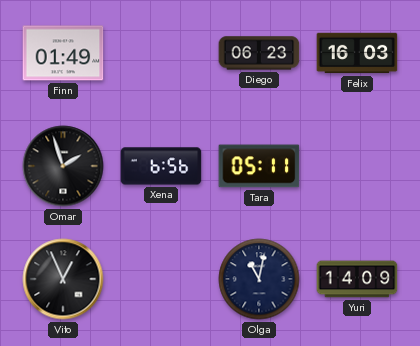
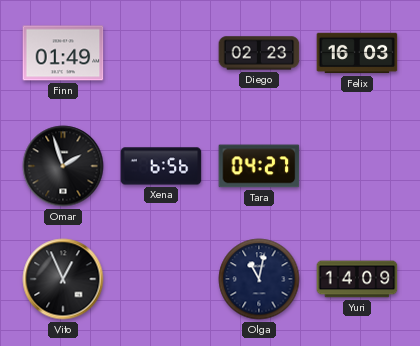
Diego: 06:23 -> 02:23 (259, 53)
Tara: 05:11 -> 04:27 (259, 166)
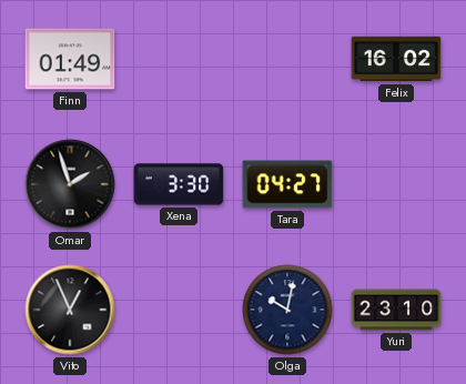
Diego: 02:23 -> none (259, 53)
Felix: 16:03 -> 16:02 (396, 59)
Xena: 6:56 -> 3:30 (179, 184)
Olga: 11:02 -> 10:02 (287, 310)
Yuri: 14:09 -> 23:10 (396, 310)
